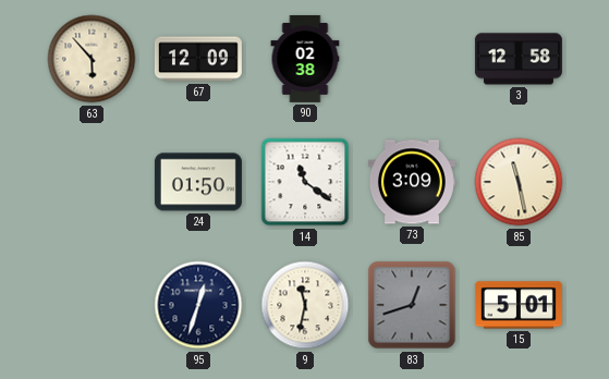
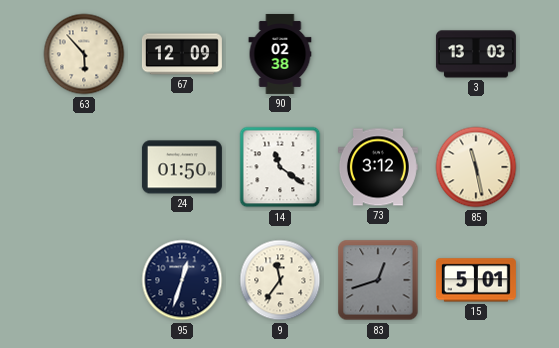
3: 12:58 -> 13:03 (476, 54)
73: 3:09 -> 3:12 (378, 167)
9: 11:32 -> 11:36 (280, 280)
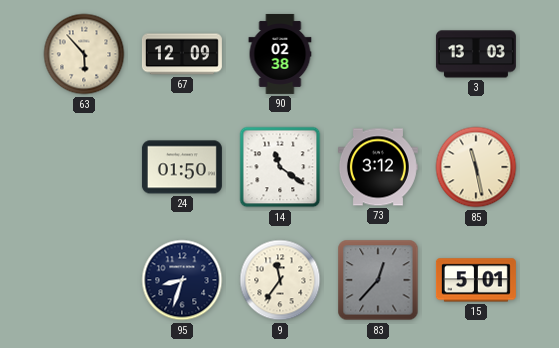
95: 12:33 -> 8:33 (182, 280)
83: 12:42 -> 12:37 (378, 280)
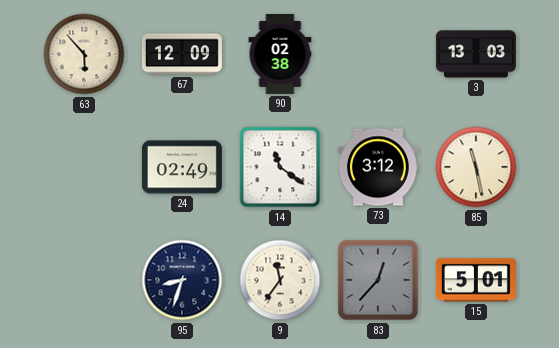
24: 01:50 -> 02:49 (182, 167)
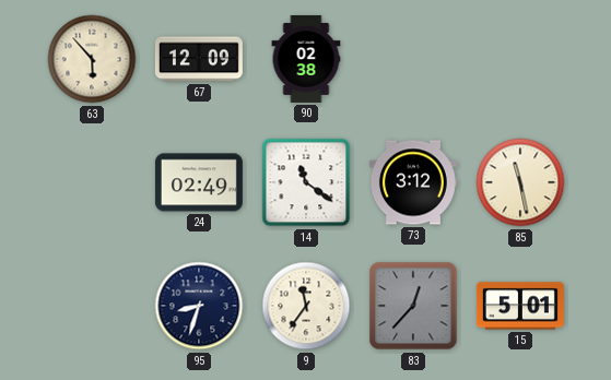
3: 13:03 -> none (476, 54)
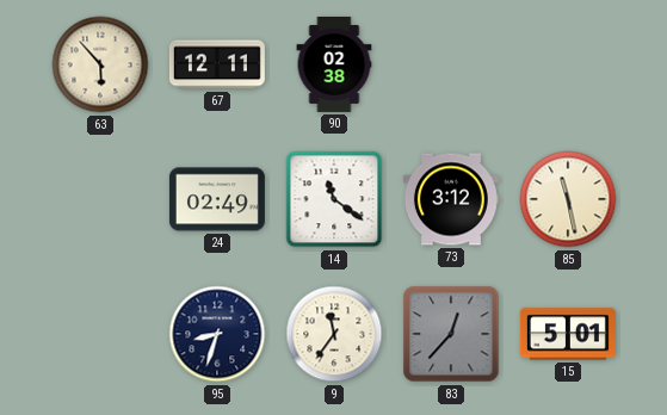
67: 12:09 -> 12:11 (217, 64)
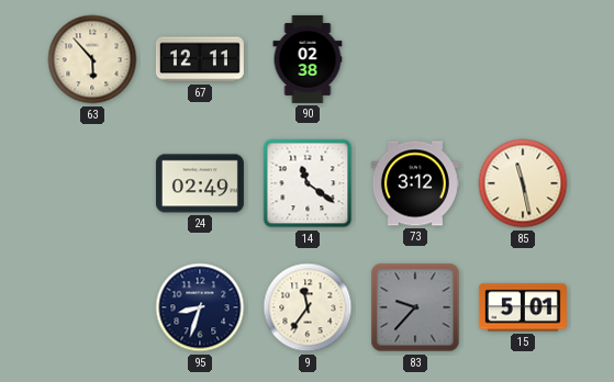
83: 12:37 -> 9:37 (415, 307)
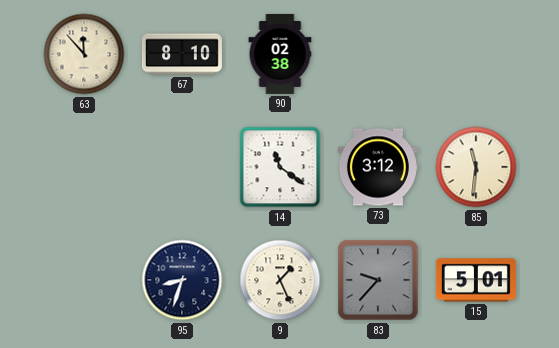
63: 5:53 -> 11:53 (84, 54)
67: 12:11 -> 8:10 (182, 54)
24: 02:49 -> none (200, 183)
85: 11:28 -> 11:31 (476, 167)
9: 11:36 -> 1:26 (280, 280)
